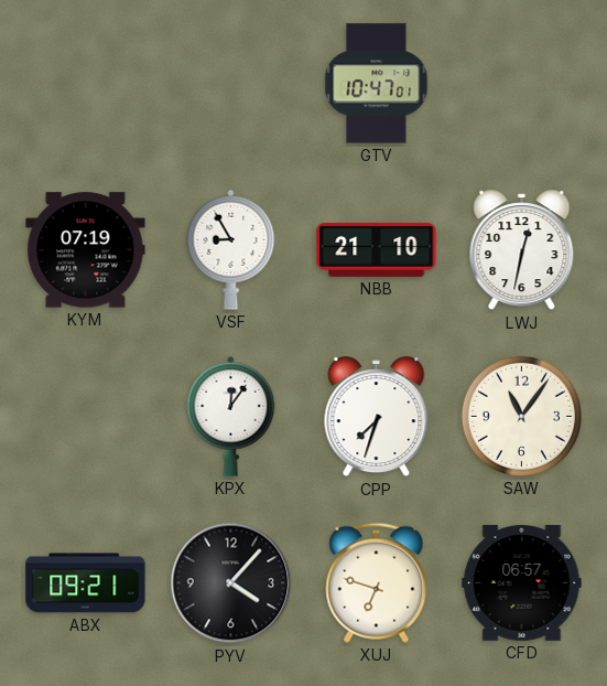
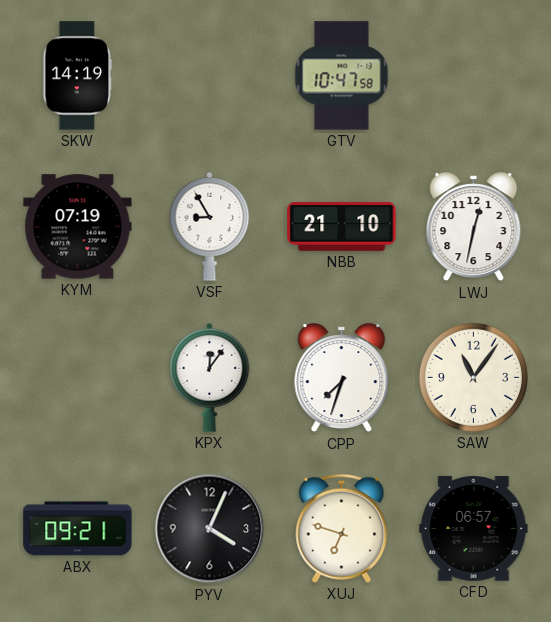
SKW: none -> 14:19 (78, 76)
GTV: 10:47:01 -> 10:47:58 (342, 76)
PYV: 4:07 -> 4:04 (210, 529)
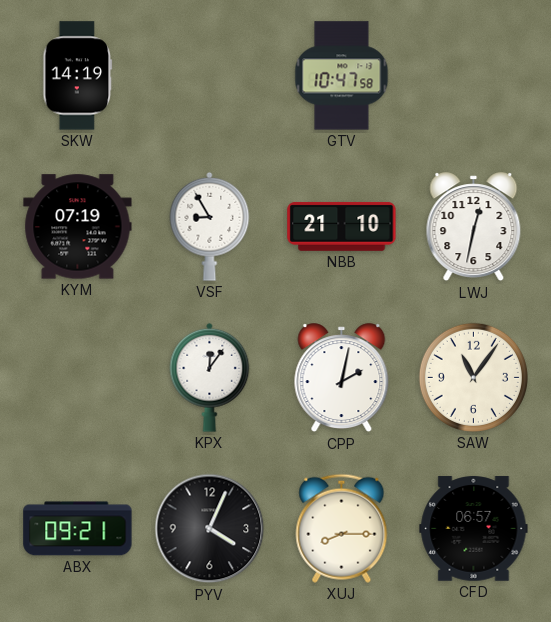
CPP: 7:33 -> 2:02 (342, 378)
XUJ: 6:48 -> 8:15 (342, 528)
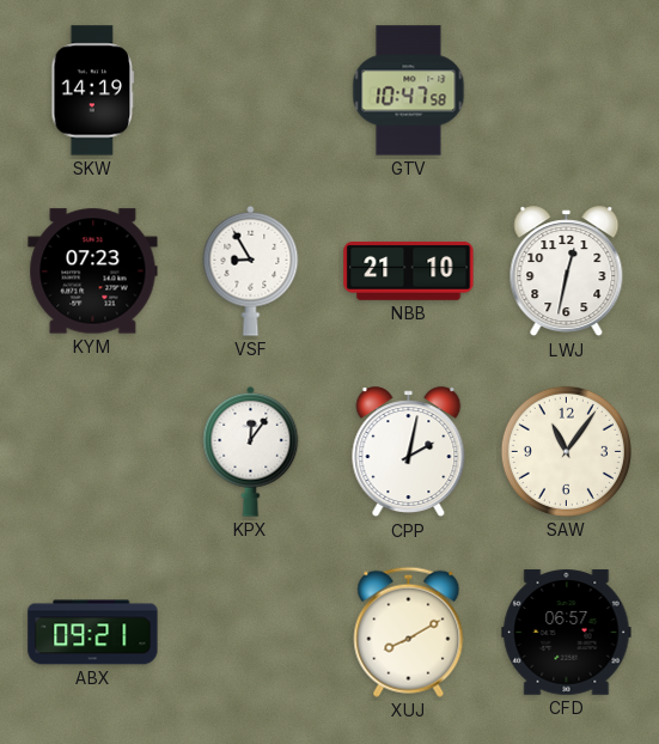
KYM: 07:19 -> 07:23 (93, 272)
PYV: 4:04 -> none (210, 529)
XUJ: 8:15 -> 8:10 (409, 632)
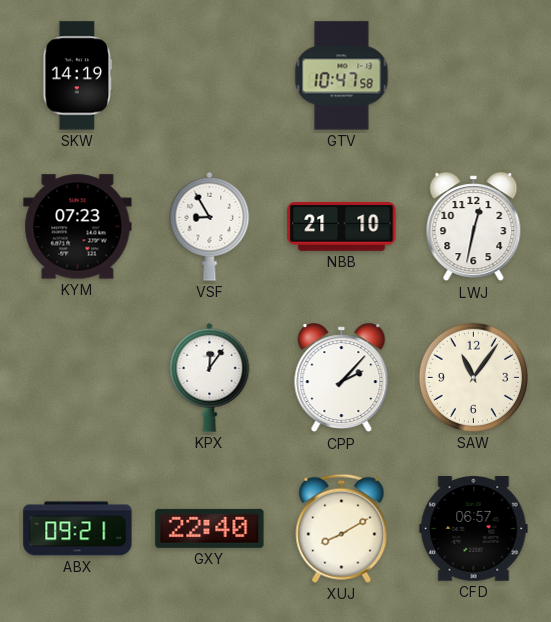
CPP: 2:02 -> 2:07 (342, 378)
GXY: none -> 22:40 (210, 528)
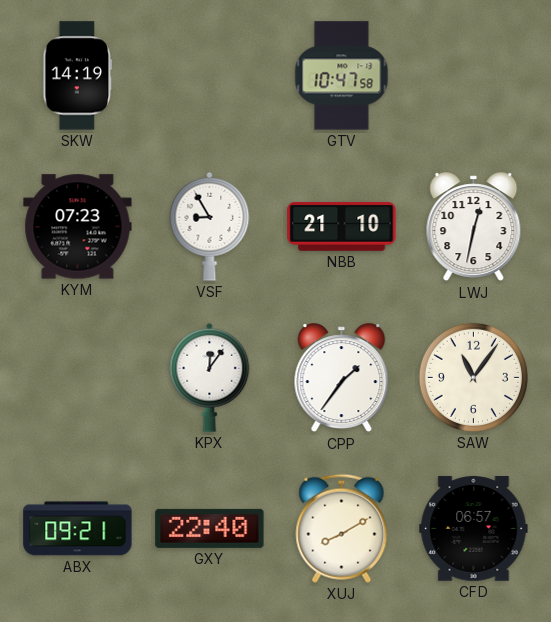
CPP: 2:07 -> 1:36 (342, 378)
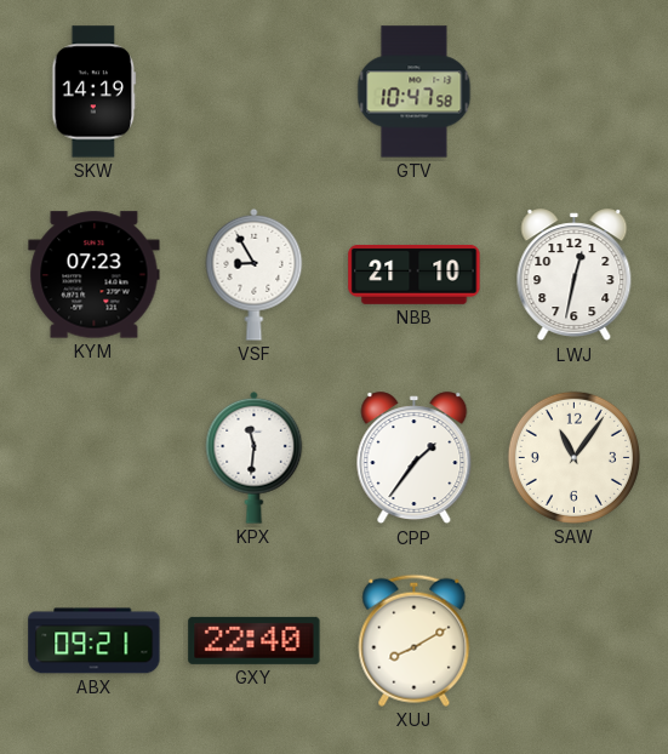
KPX: 12:06 -> 11:31 (255, 457)
CFD: 06:57 -> none (474, 529)
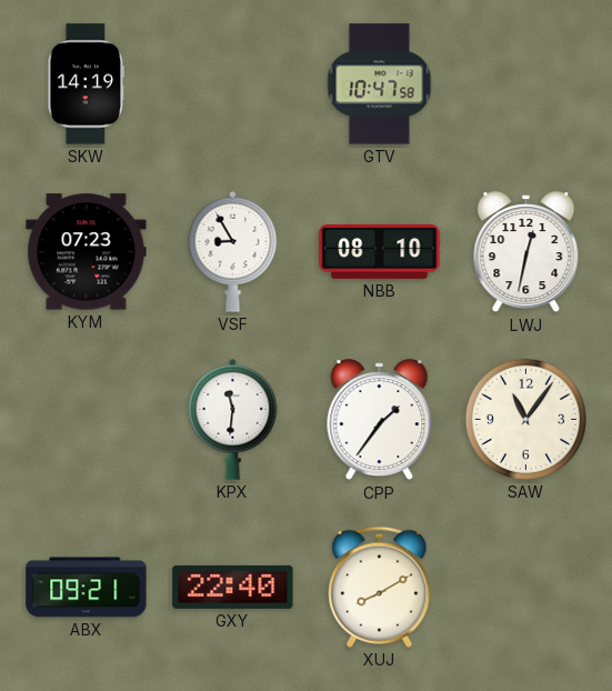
NBB: 21:10 -> 08:10 (380, 251)
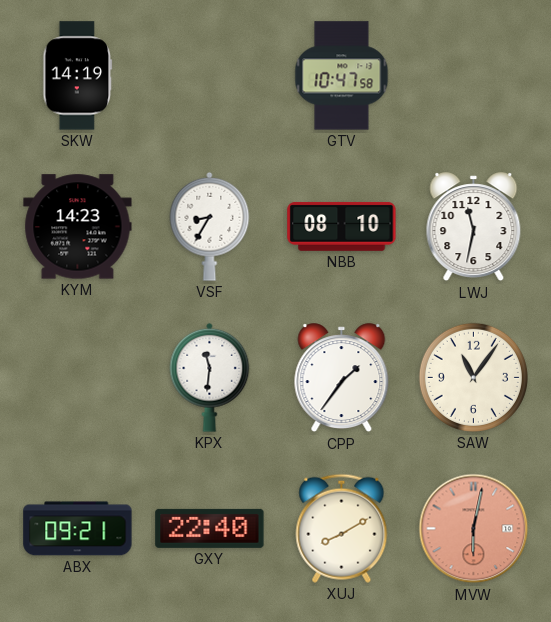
KYM: 07:23 -> 14:23 (78, 227)
VSF: 8:55 -> 8:35 (210, 226)
LWJ: 12:32 -> 11:32 (474, 227)
MVW: none -> 6:02 (474, 529)
